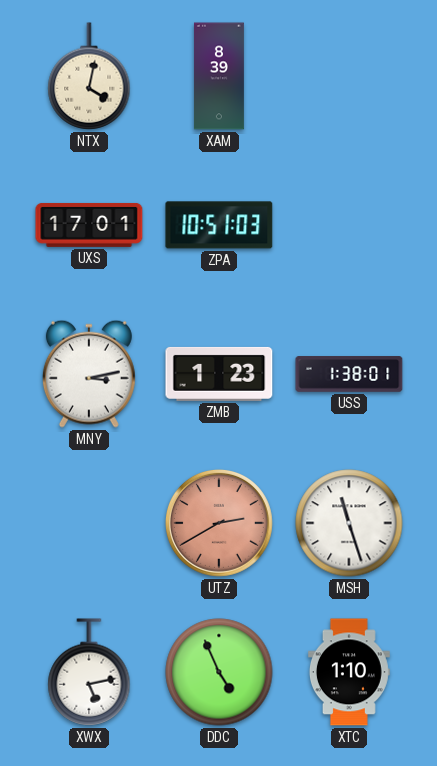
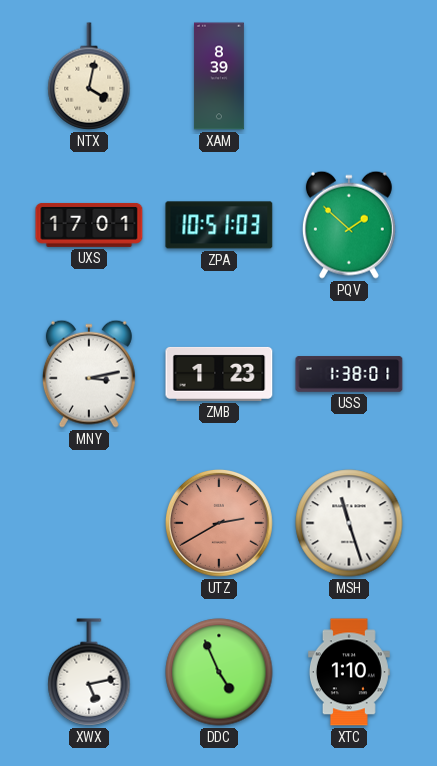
PQV: none -> 1:52 (349, 225)
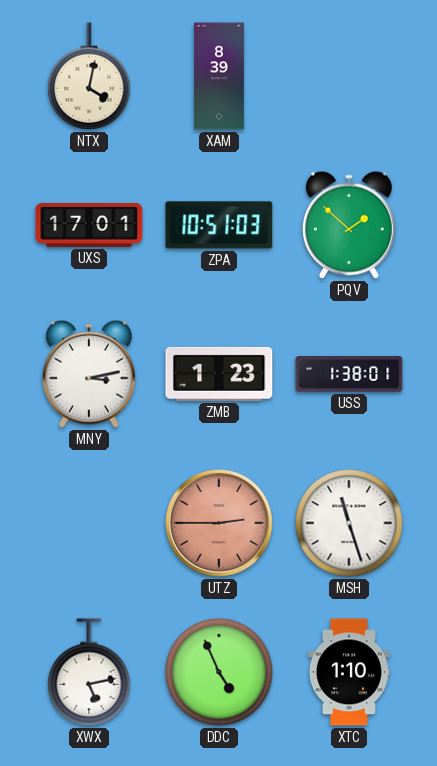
UTZ: 2:40 -> 2:45 (219, 523)
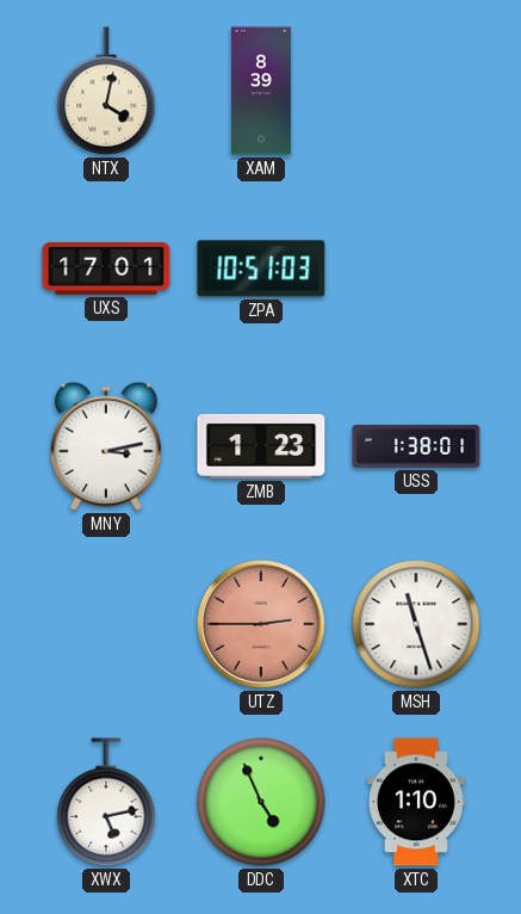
PQV: 1:52 -> none (349, 225)
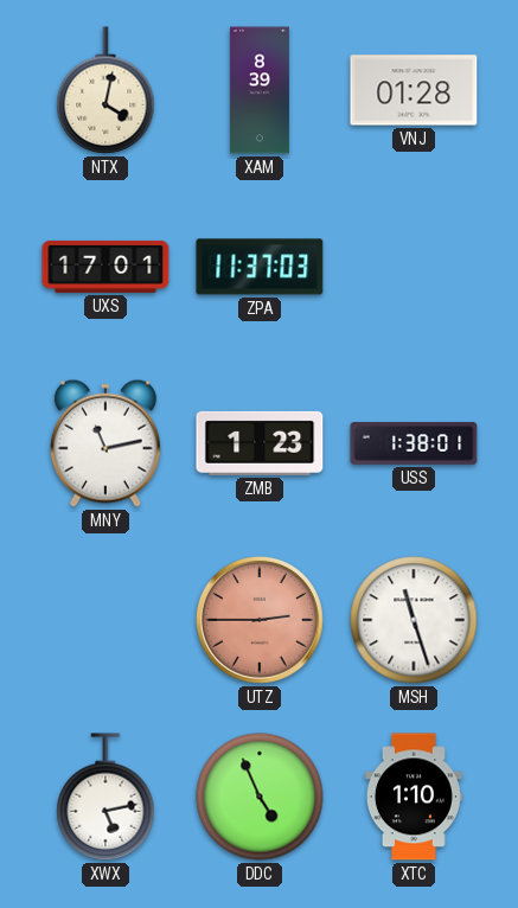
VNJ: none -> 01:28 (414, 90)
ZPA: 10:51 -> 11:37 (260, 267)
MNY: 3:13 -> 11:13 (105, 443)
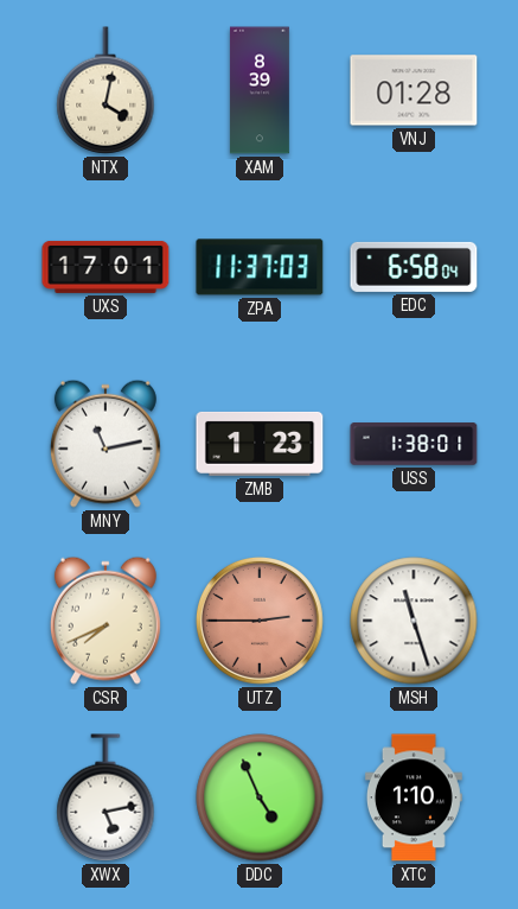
EDC: none -> 6:58 (414, 267)
CSR: none -> 7:41 (105, 621)
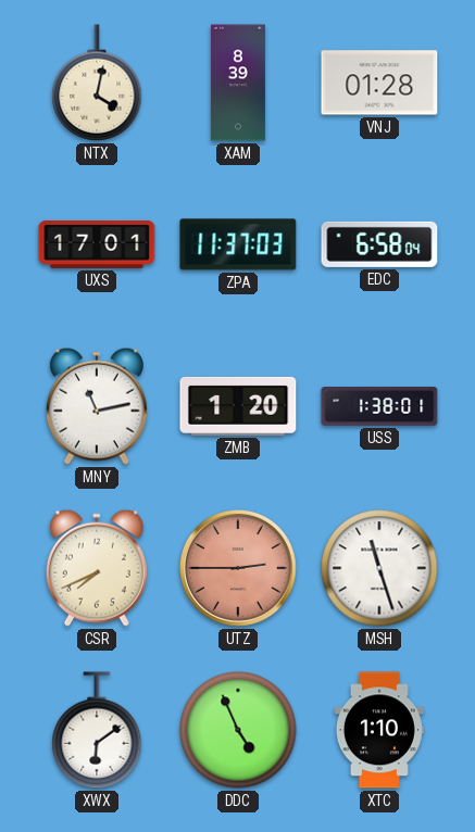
ZMB: 1:23 -> 1:20 (238, 406)
XWX: 5:13 -> 6:09 (97, 730)
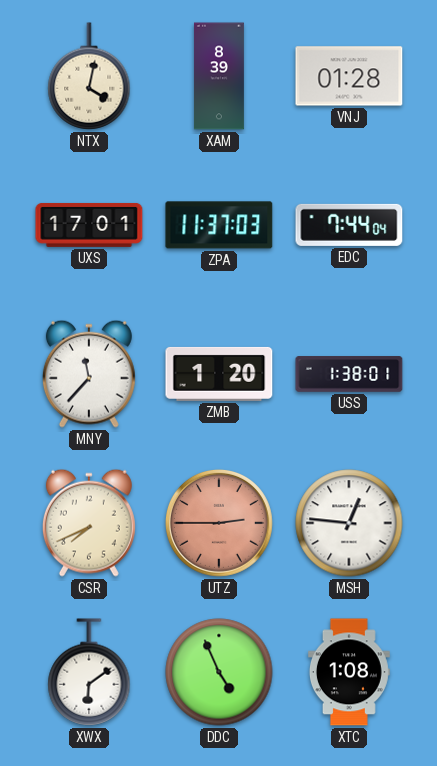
EDC: 6:58 -> 7:44 (349, 225)
MNY: 11:13 -> 11:37 (89, 374)
MSH: 11:27 -> 12:46 (349, 523)
XTC: 1:10 -> 1:08 (349, 672)
